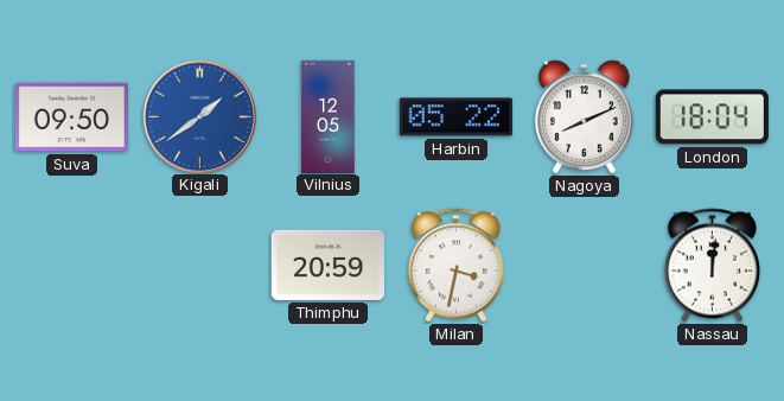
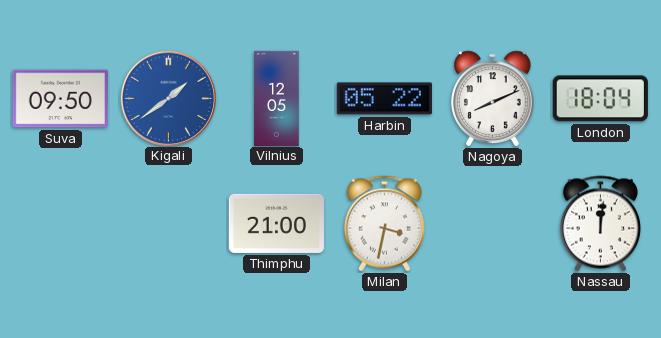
Thimphu: 20:59 -> 21:00 (276, 223)
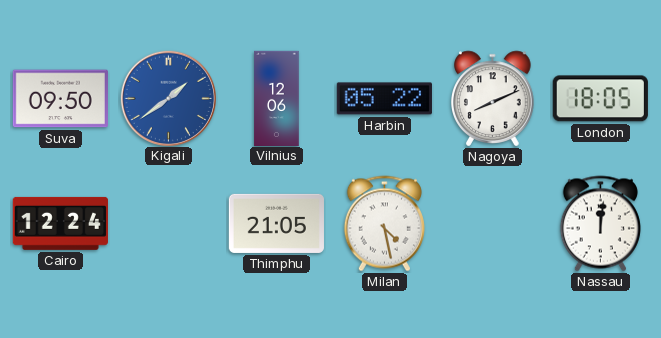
Vilnius: 12:05 -> 12:06 (277, 98)
London: 18:04 -> 18:05 (600, 99)
Cairo: none -> 12:24 (60, 223)
Thimphu: 21:00 -> 21:05 (276, 223)
Milan: 3:32 -> 4:28 (384, 224)
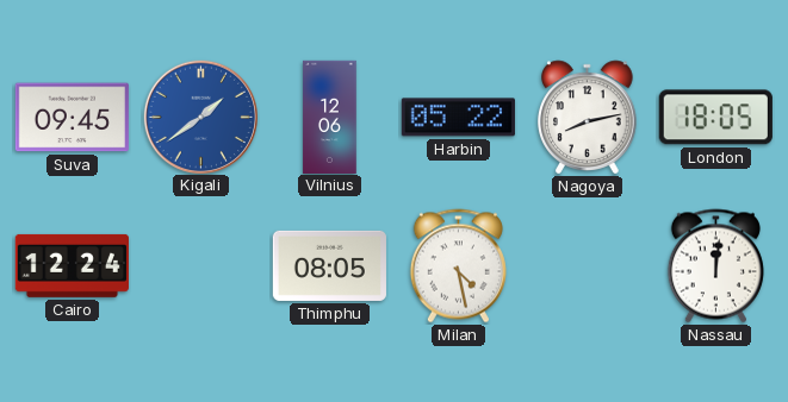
Suva: 09:50 -> 09:45 (72, 118)
Nagoya: 8:11 -> 8:13 (588, 118)
Thimphu: 21:05 -> 08:05 (329, 265)
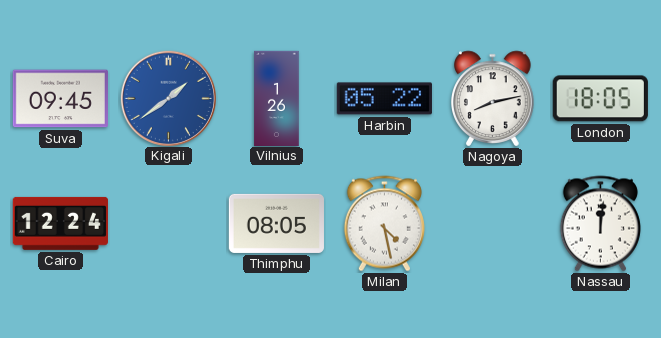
Vilnius: 12:06 -> 1:26 (277, 98)
